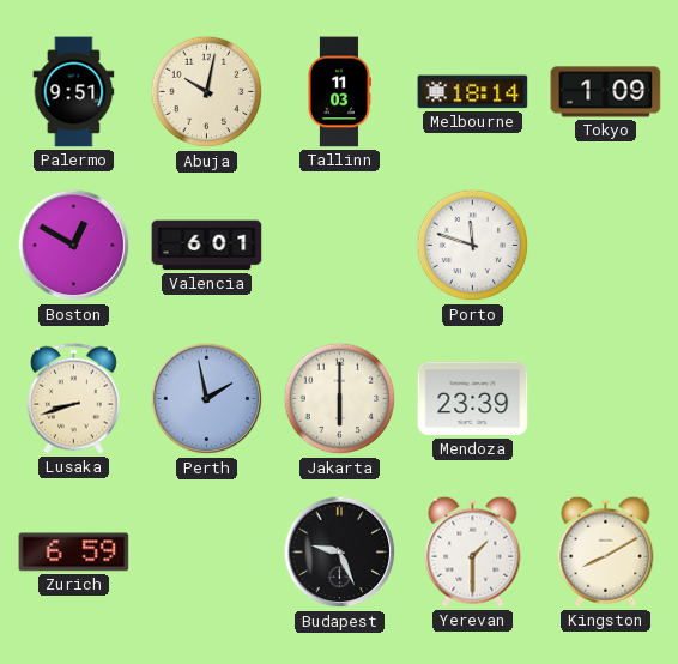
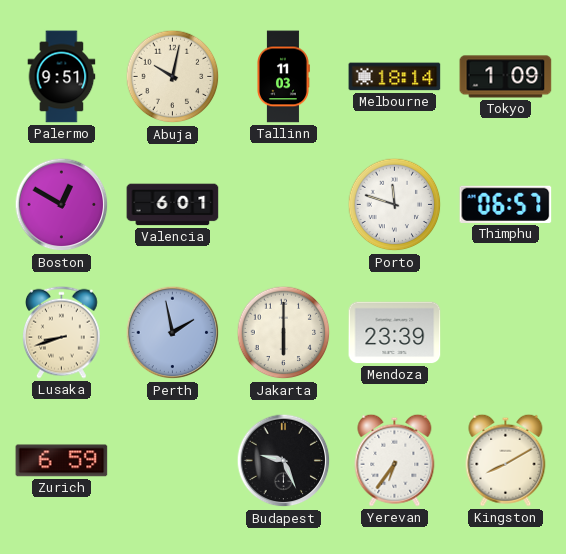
Thimphu: none -> 06:57 (506, 204)
Yerevan: 1:30 -> 6:36 (395, 460)
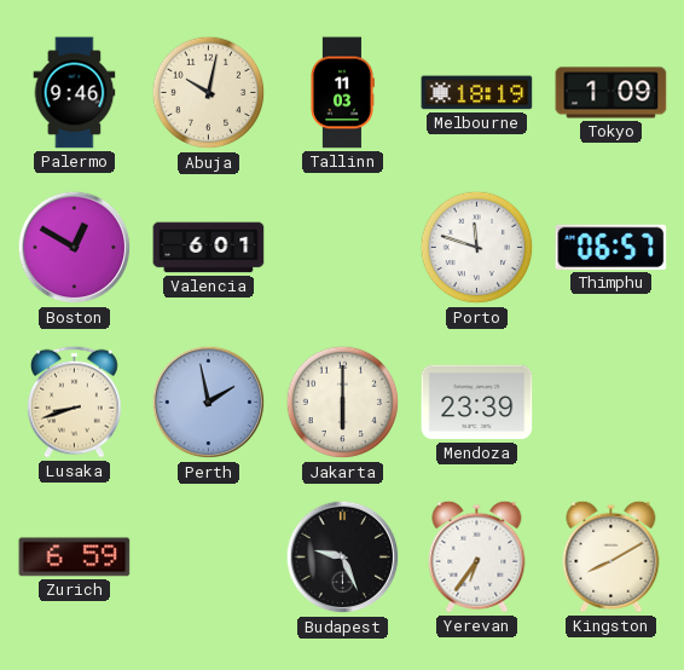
Palermo: 9:51 -> 9:46 (75, 93)
Melbourne: 18:14 -> 18:19 (477, 93)
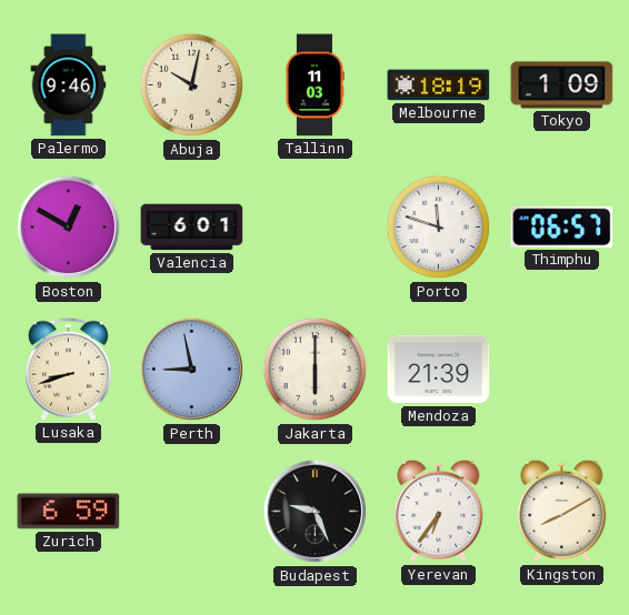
Perth: 1:58 -> 8:58 (192, 370)
Mendoza: 23:39 -> 21:39 (439, 370)
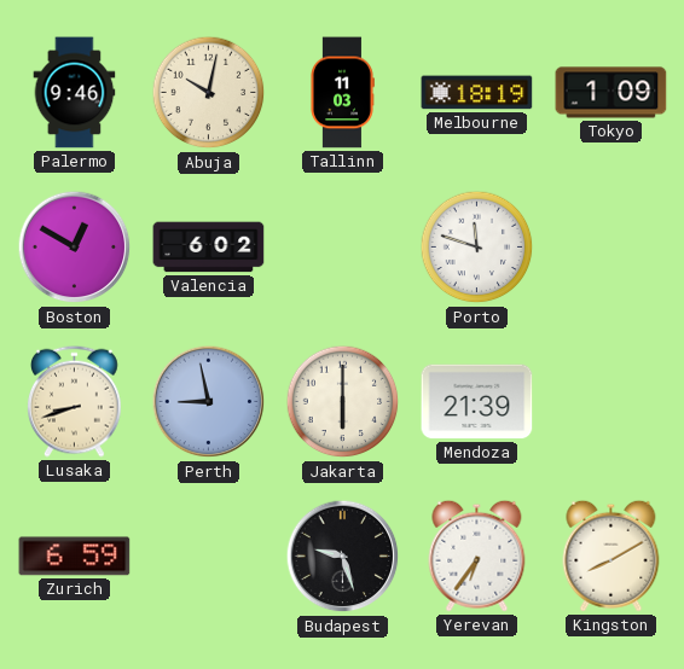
Valencia: 6:01 -> 6:02 (209, 248)
Thimphu: 06:57 -> none (562, 226)
Budapest: 9:26 -> 9:27 (343, 557)
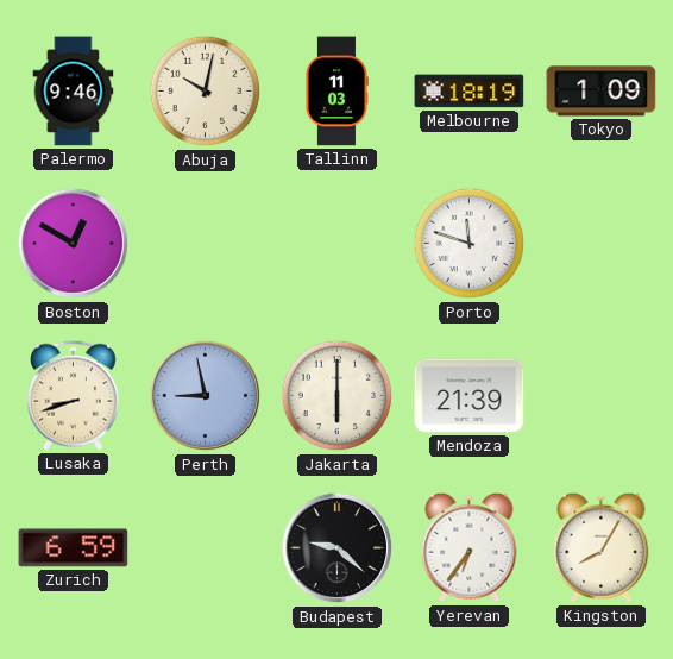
Valencia: 6:02 -> none (209, 248)
Budapest: 9:27 -> 9:22 (338, 548)
Kingston: 8:10 -> 8:05 (602, 547)
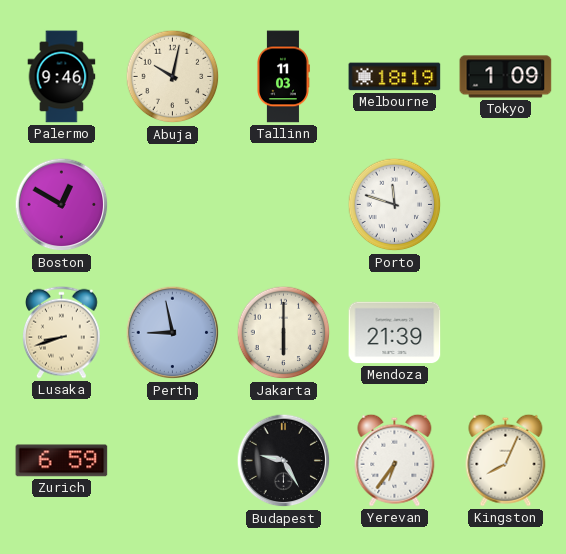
Budapest: 9:22 -> 9:25 (284, 461)
Kingston: 8:05 -> 8:04 (506, 460)
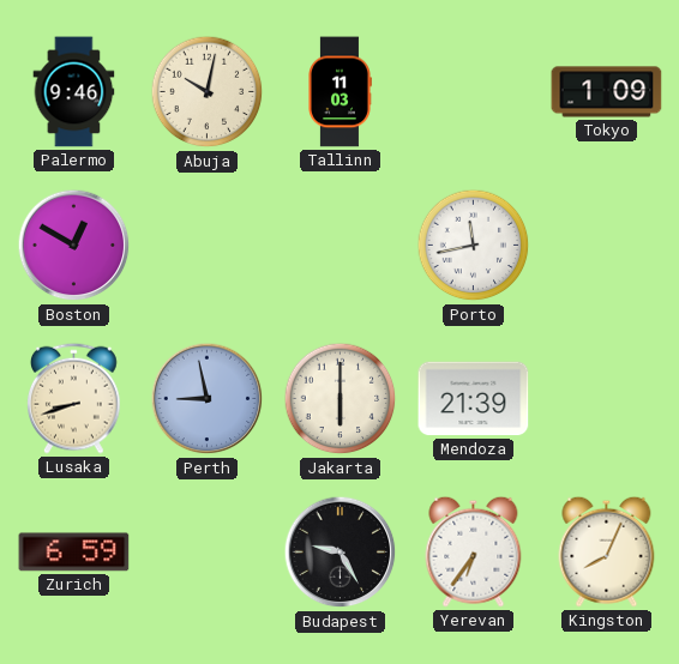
Melbourne: 18:19 -> none (395, 77)
Porto: 11:48 -> 11:43 (474, 246)
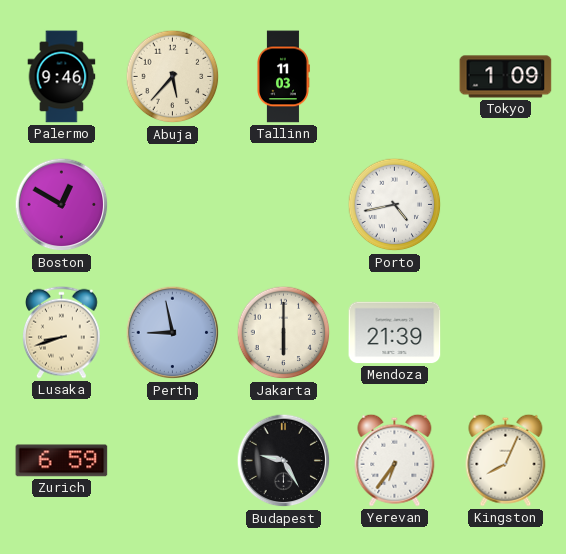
Abuja: 10:02 -> 5:37 (173, 77)
Porto: 11:43 -> 4:43 (395, 205)
